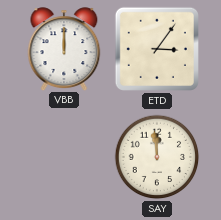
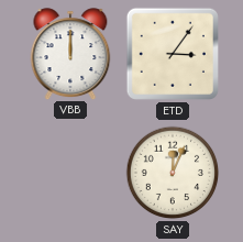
SAY: 11:59 -> 12:04 (173, 173)
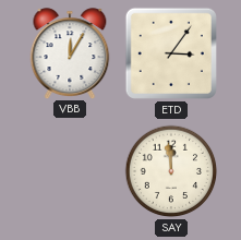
VBB: 12:00 -> 12:05 (70, 53)
SAY: 12:04 -> 11:59 (171, 171)
